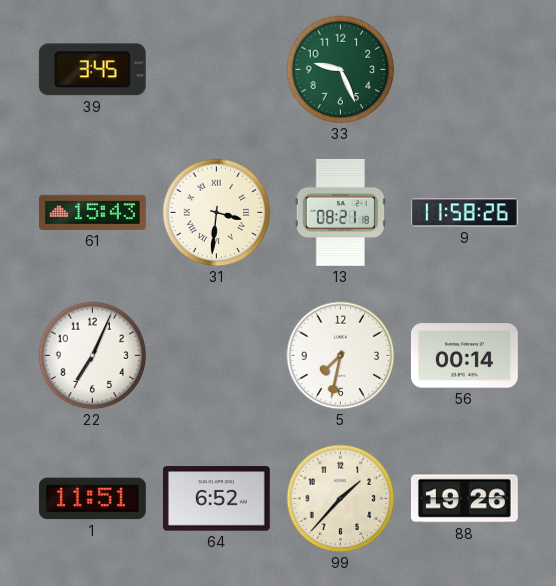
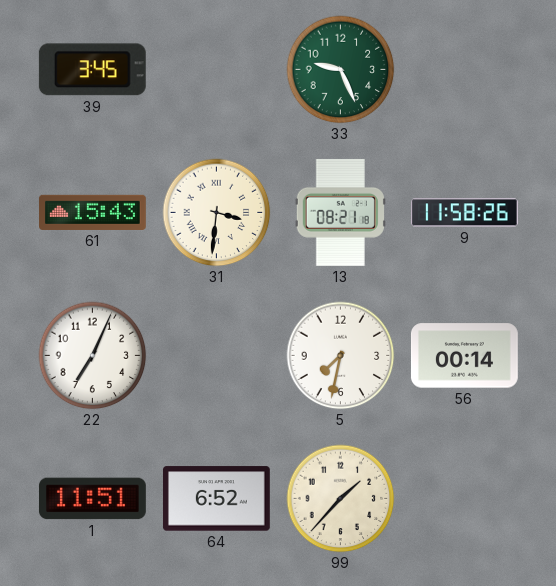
88: 19:26 -> none (464, 499)
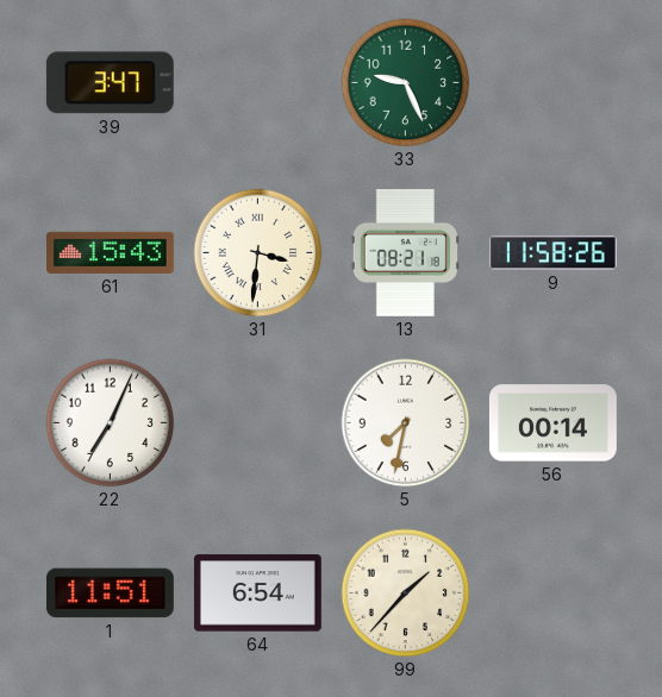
39: 3:45 -> 3:47 (110, 83)
64: 6:52 -> 6:54 (257, 594)
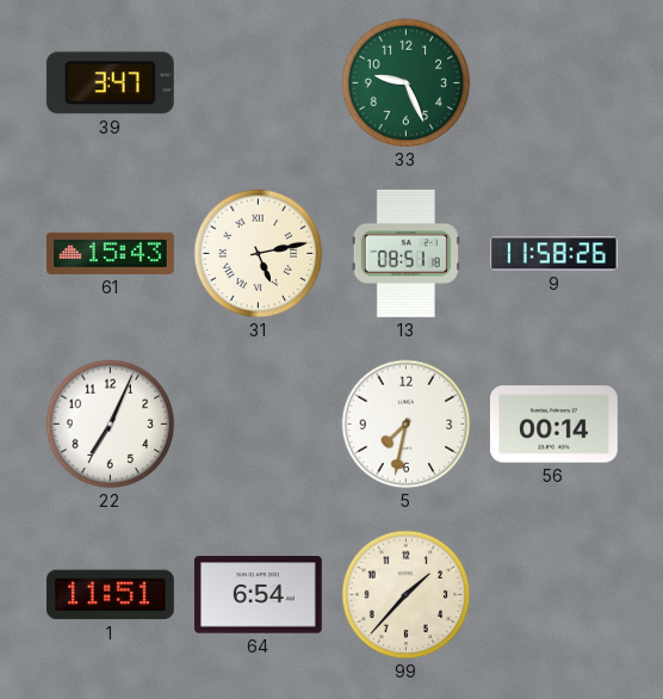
31: 3:31 -> 5:13 (259, 254)
13: 08:21 -> 08:51 (405, 253)
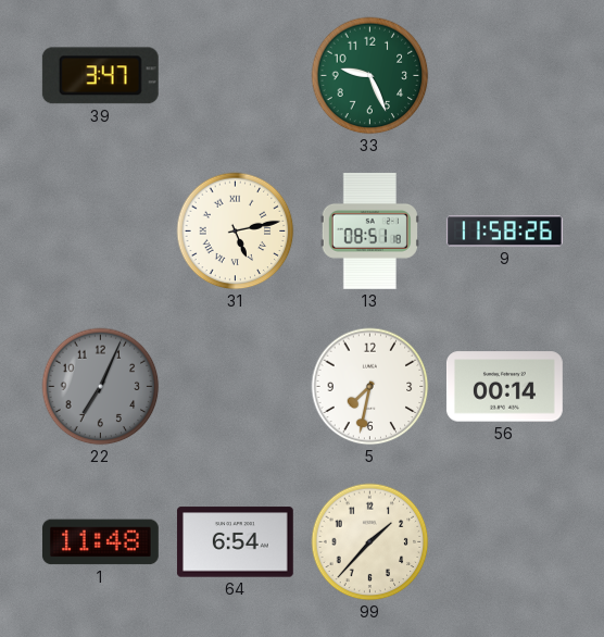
61: 15:43 -> none (111, 253)
22 dial: white -> grey (101, 387)
1: 11:51 -> 11:48 (100, 542)
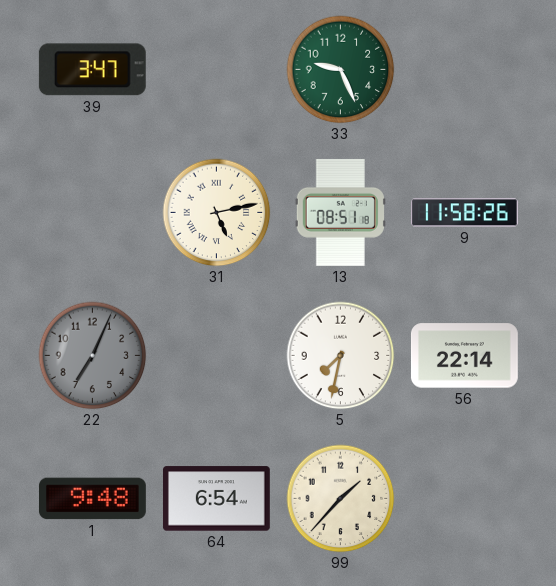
56: 00:14 -> 22:14 (464, 356)
1: 11:48 -> 9:48 (92, 499)
